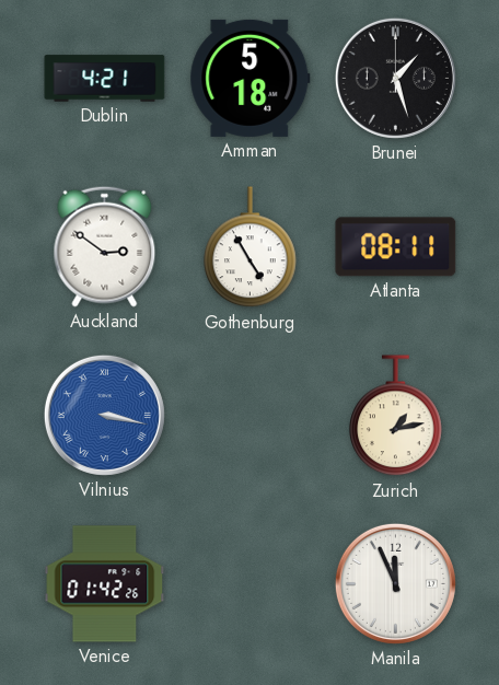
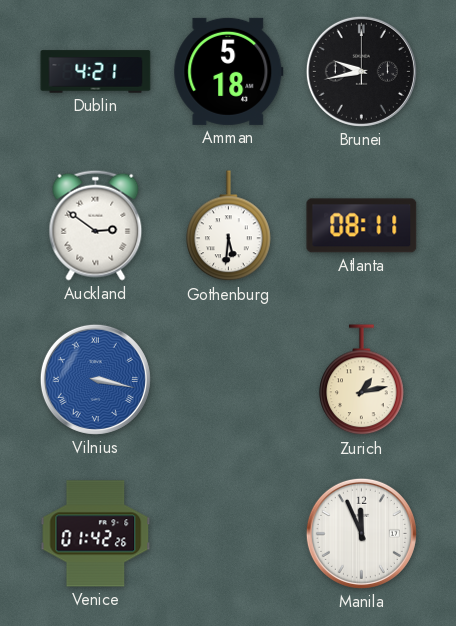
Brunei: 1:27 -> 9:43 (361, 71)
Gothenburg: 4:55 -> 5:31 (229, 226)
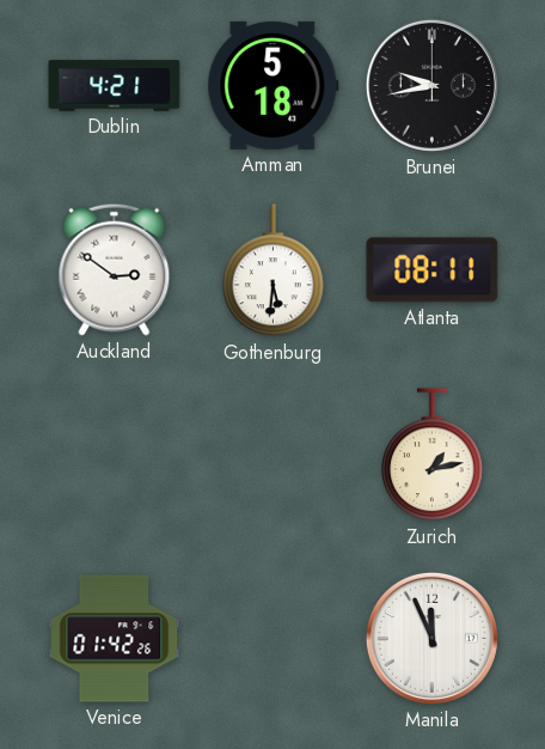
Vilnius: 3:17 -> none (95, 379)
